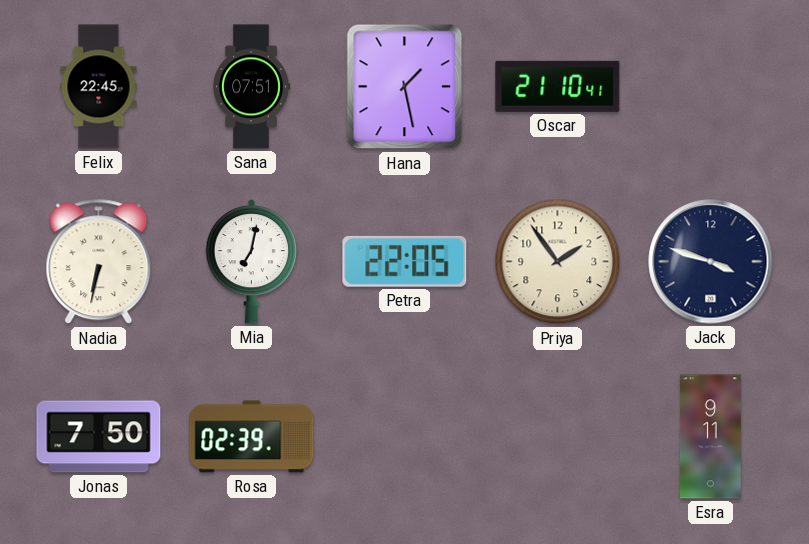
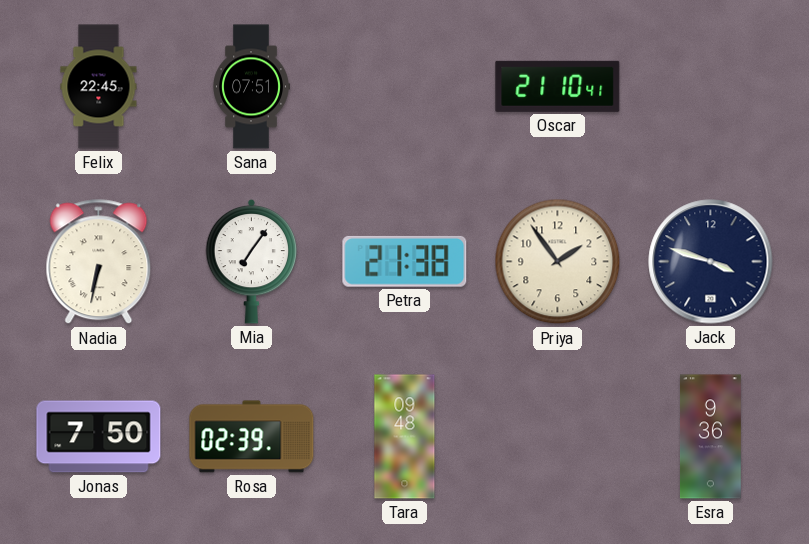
Hana: 1:28 -> none (405, 87)
Mia: 7:02 -> 7:06 (252, 261)
Petra: 22:05 -> 21:38 (405, 261)
Tara: none -> 09:48 (405, 437)
Esra: 9:11 -> 9:36 (710, 437)
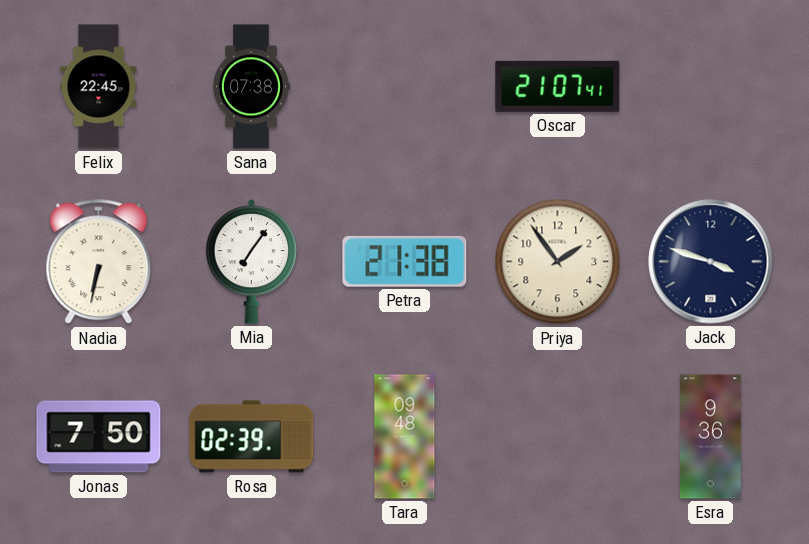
Sana: 07:51 -> 07:38 (251, 87)
Oscar: 21:10 -> 21:07 (558, 86)
